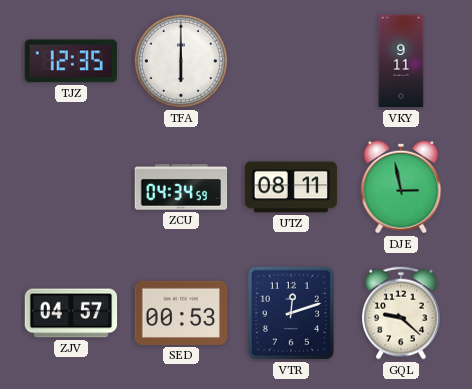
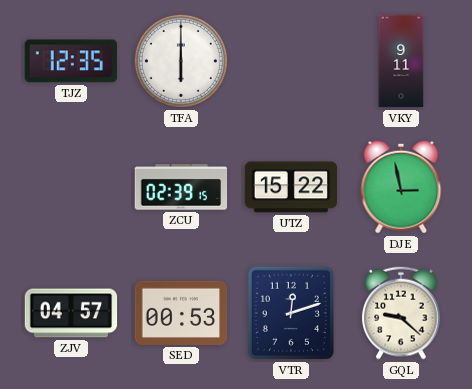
ZCU: 04:34 -> 02:39 (181, 187)
UTZ: 08:11 -> 15:22 (291, 187)
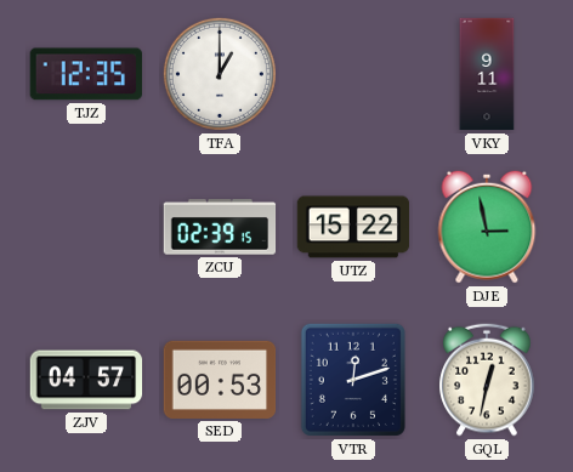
TFA: 6:00 -> 1:00 (220, 74)
GQL: 9:22 -> 12:32 (487, 380)
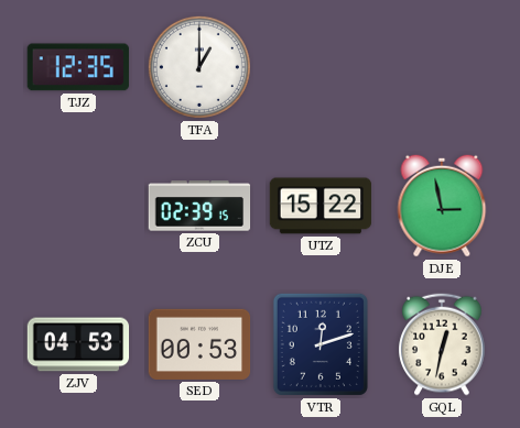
VKY: 9:11 -> none (487, 74)
ZJV: 04:57 -> 04:53 (78, 344)
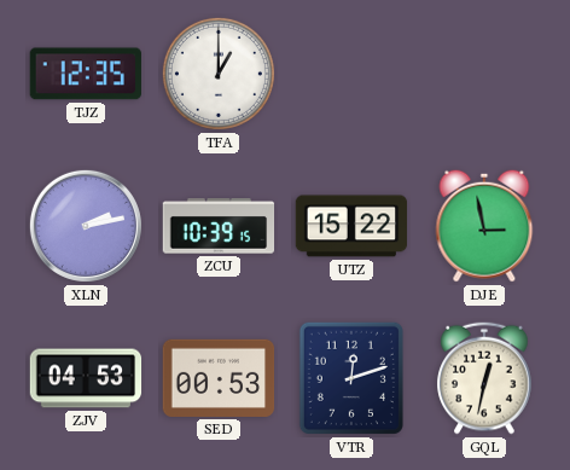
XLN: none -> 2:13 (86, 226)
ZCU: 02:39 -> 10:39 (219, 226)
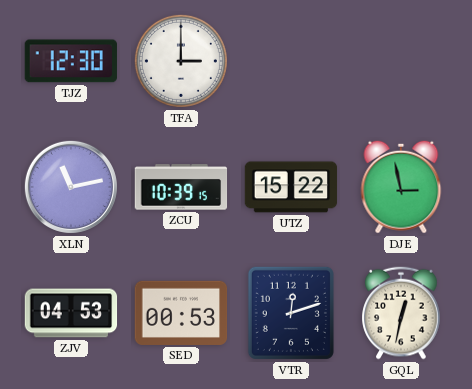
TJZ: 12:35 -> 12:30 (71, 61)
TFA: 1:00 -> 3:00 (181, 61)
XLN: 2:13 -> 11:13 (71, 187)
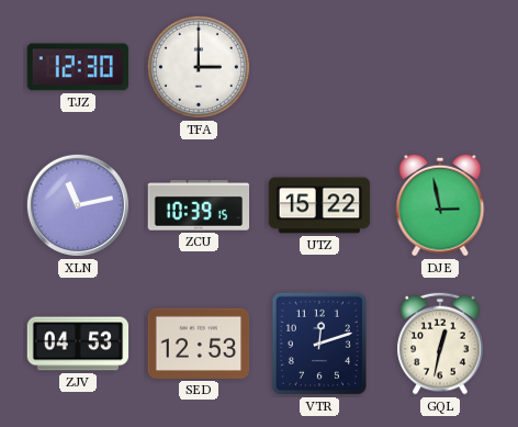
SED: 00:53 -> 12:53 (199, 344)
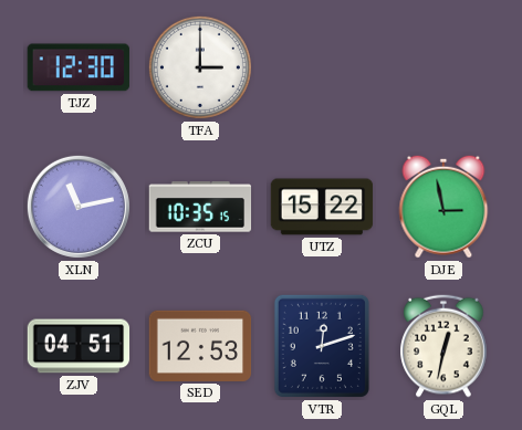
ZCU: 10:39 -> 10:35 (200, 207)
ZJV: 04:53 -> 04:51 (79, 346)
